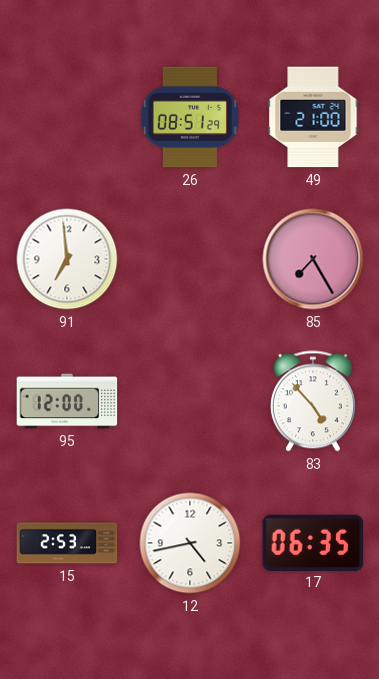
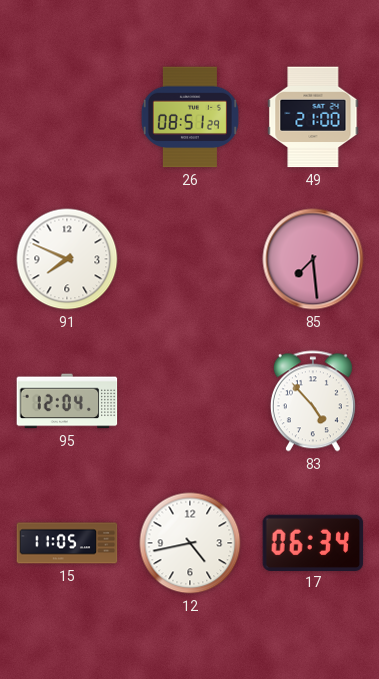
91: 6:59 -> 7:49 (67, 259)
85: 7:25 -> 7:29 (313, 259)
95: 12:00 -> 12:04 (67, 401)
15: 2:53 -> 11:05 (67, 543)
17: 06:35 -> 06:34 (313, 542)
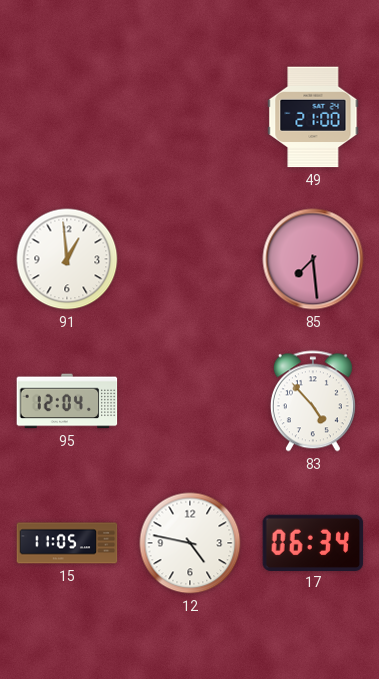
26: 08:51 -> none (190, 117)
91: 7:49 -> 12:59 (67, 259)
12: 4:43 -> 4:47 (190, 543)
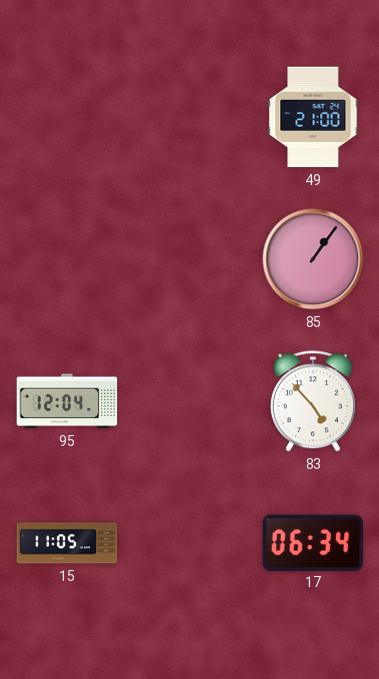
91: 12:59 -> none (67, 259)
85: 7:29 -> 1:06 (313, 259)
12: 4:47 -> none (190, 543)
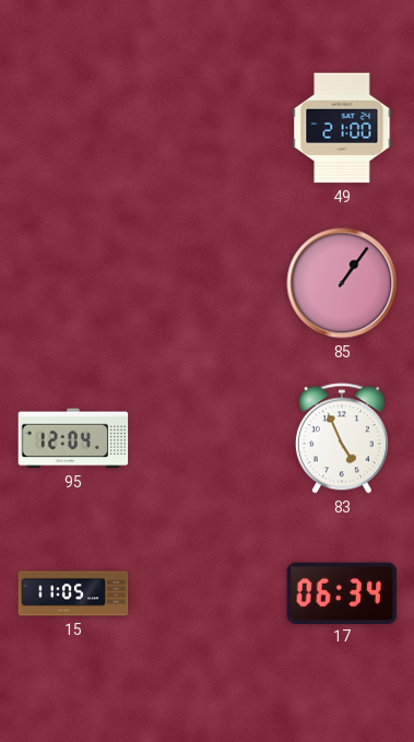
83: 4:53 -> 4:56 (342, 438)
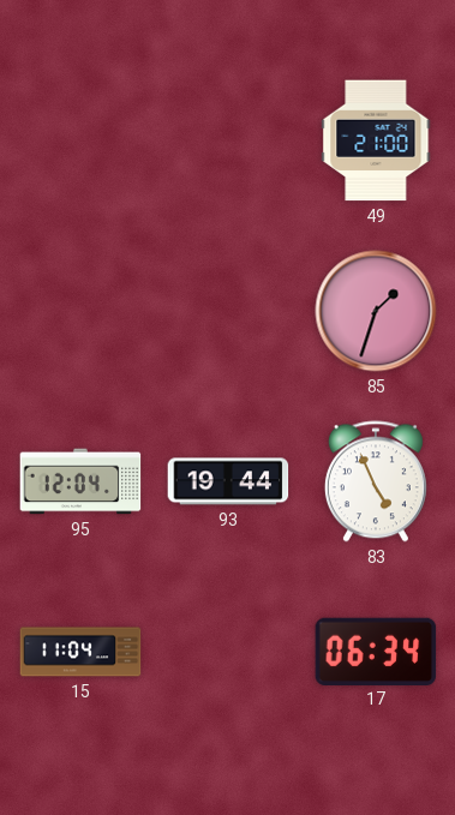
85: 1:06 -> 1:33 (376, 311)
93: none -> 19:44 (228, 481)
15: 11:05 -> 11:04 (80, 652)
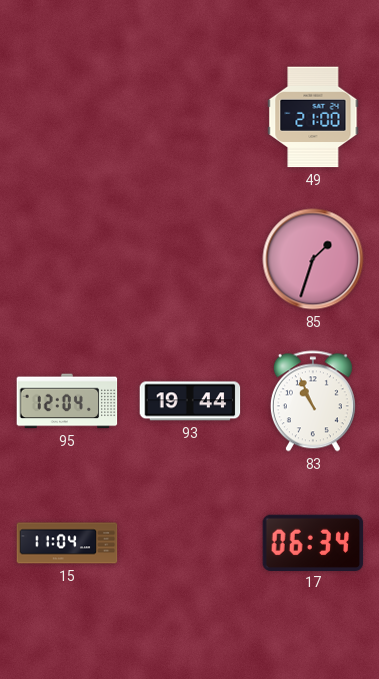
83: 4:56 -> 10:56 (313, 401)
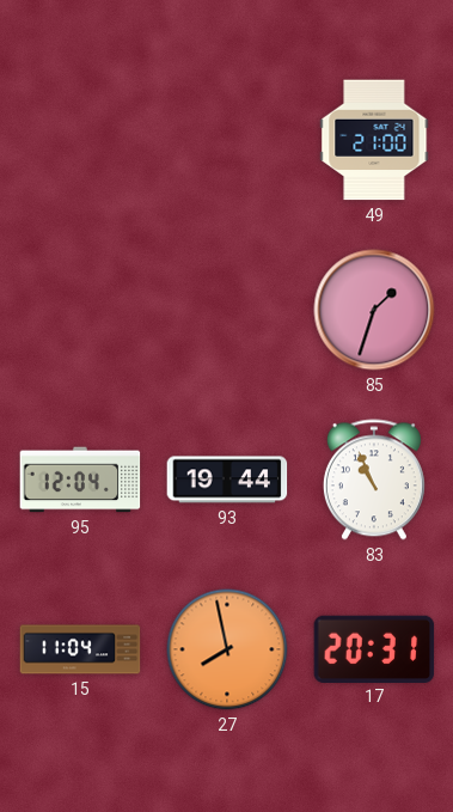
27: none -> 7:58 (227, 649)
17: 06:34 -> 20:31 (374, 648)
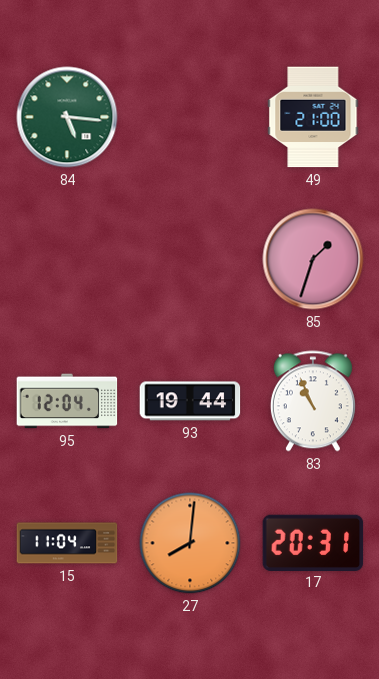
84: none -> 5:16 (67, 117)
27: 7:58 -> 8:01 (190, 543)
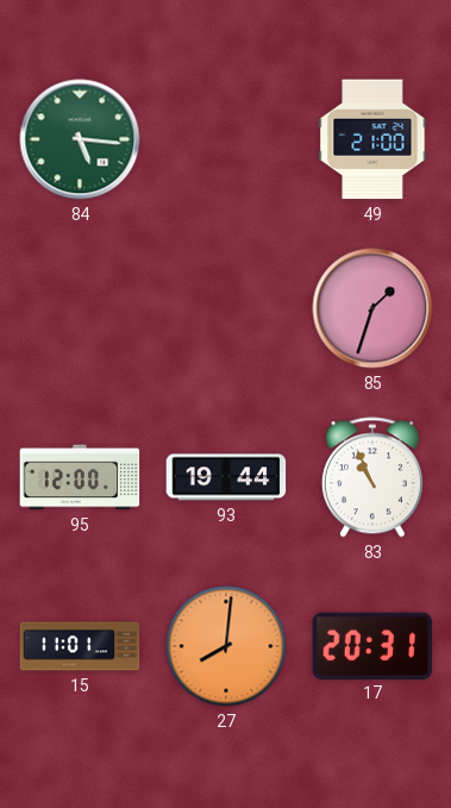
95: 12:04 -> 12:00 (80, 477)
15: 11:04 -> 11:01 (80, 646)
